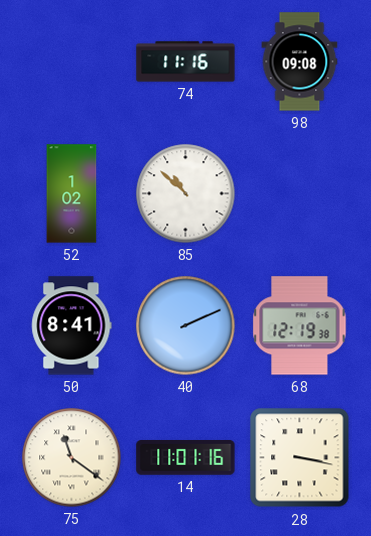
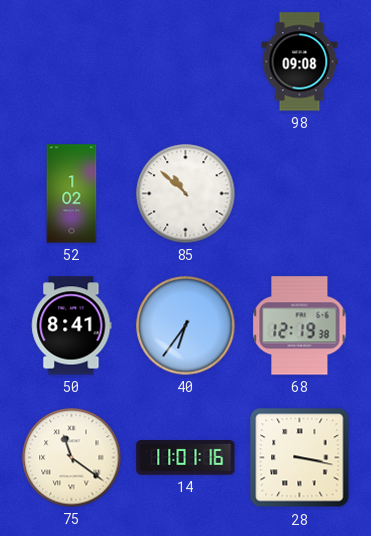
74: 11:16 -> none (186, 62)
40: 2:11 -> 6:36 (186, 326)
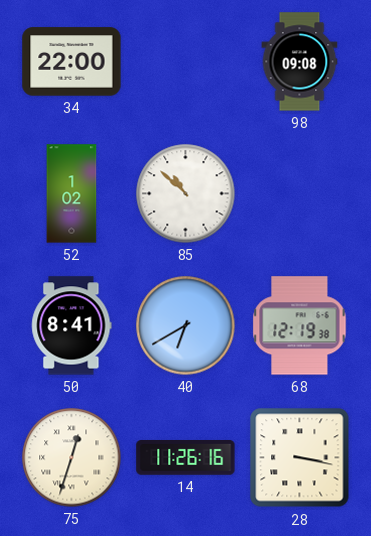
34: none -> 22:00 (72, 62)
40: 6:36 -> 6:40 (186, 326)
75: 11:21 -> 12:33 (72, 458)
14: 11:01 -> 11:26 (186, 458)
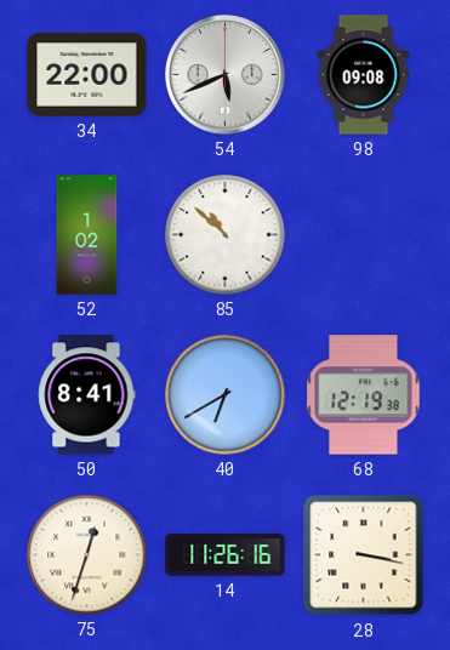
54: none -> 5:41 (226, 75)
